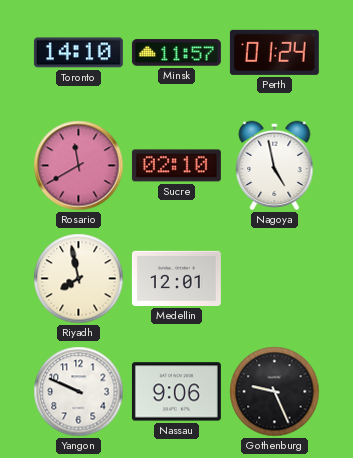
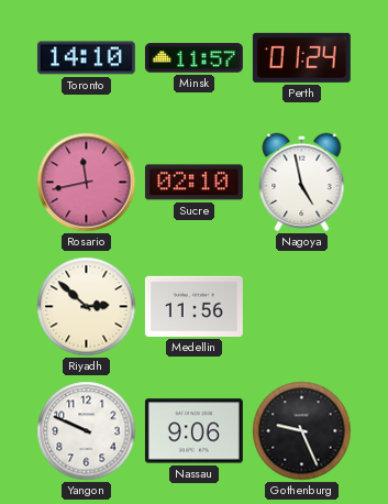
Rosario: 11:40 -> 11:43 (87, 183)
Riyadh: 7:58 -> 2:52 (87, 307)
Medellin: 12:01 -> 11:56 (193, 306)
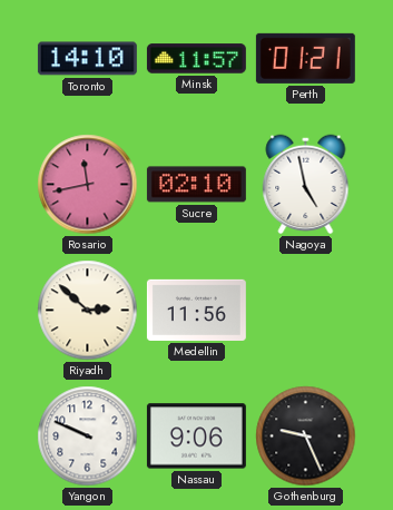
Perth: 01:24 -> 01:21 (305, 58)
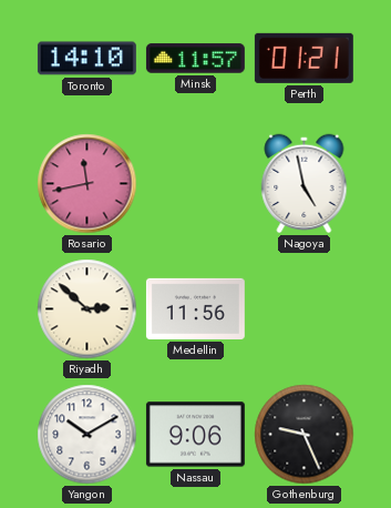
Sucre: 02:10 -> none (196, 185)
Yangon: 9:49 -> 10:10 (88, 435)
